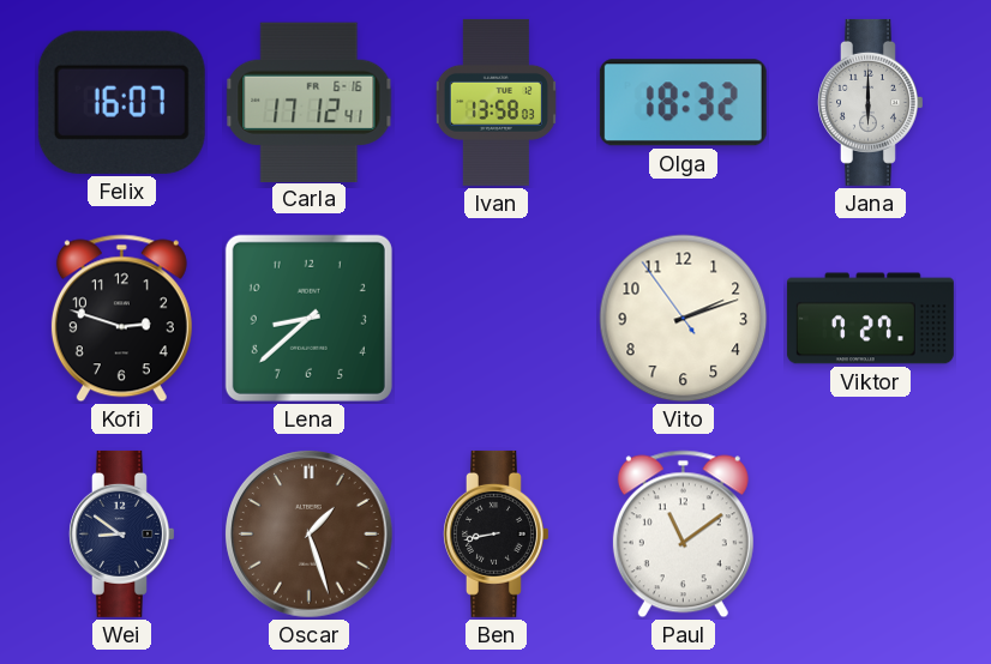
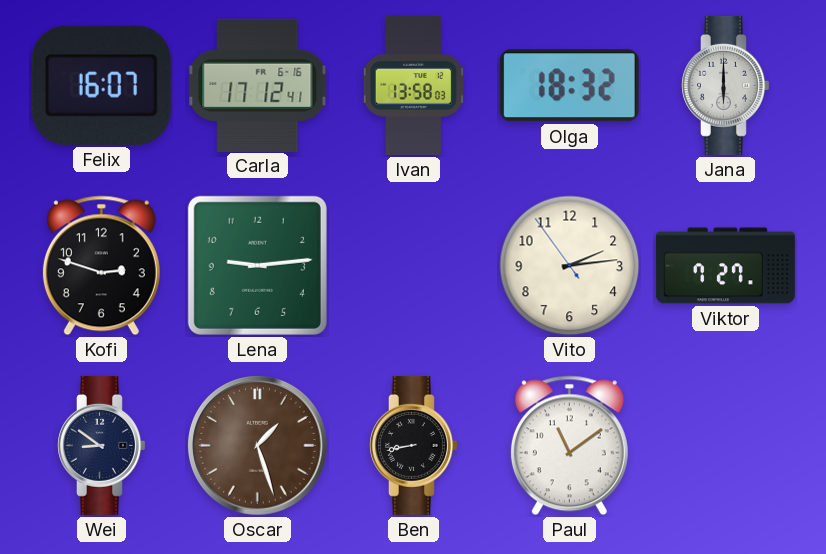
Lena: 8:38 -> 9:14 (257, 265)
Vito: 2:11 -> 2:13 (570, 266)
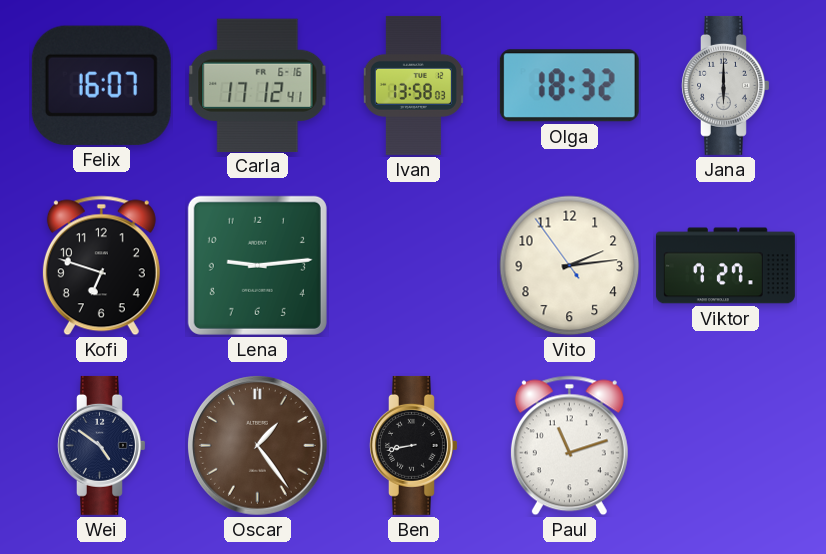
Kofi: 2:48 -> 6:48 (101, 266)
Wei: 8:51 -> 4:51 (102, 445)
Oscar: 1:27 -> 1:24 (258, 446)
Paul: 11:09 -> 11:12 (569, 446)
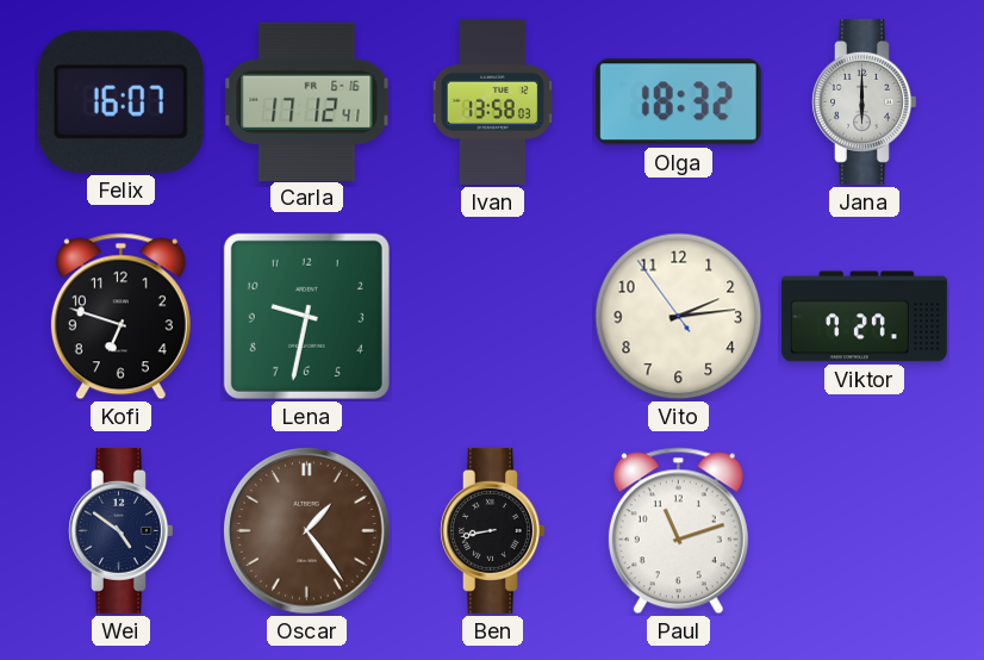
Lena: 9:14 -> 9:32 (306, 316)
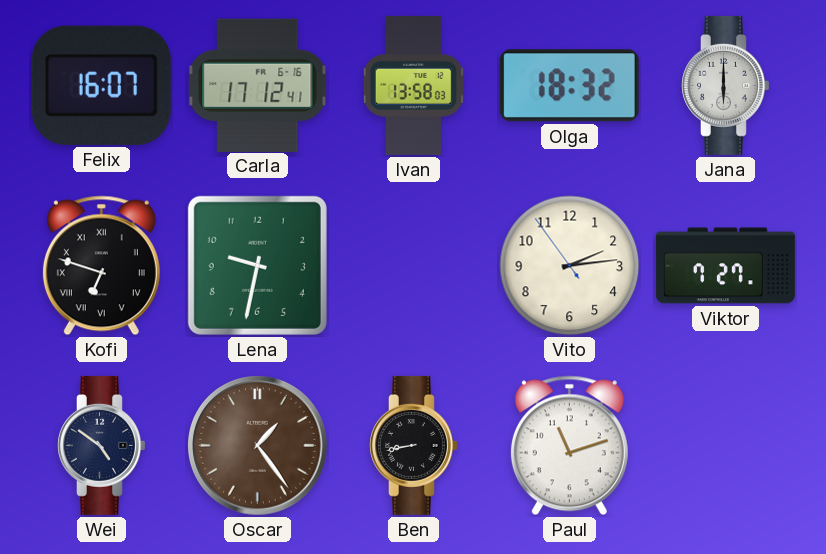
Kofi numerals: Arabic -> Roman (101, 266)
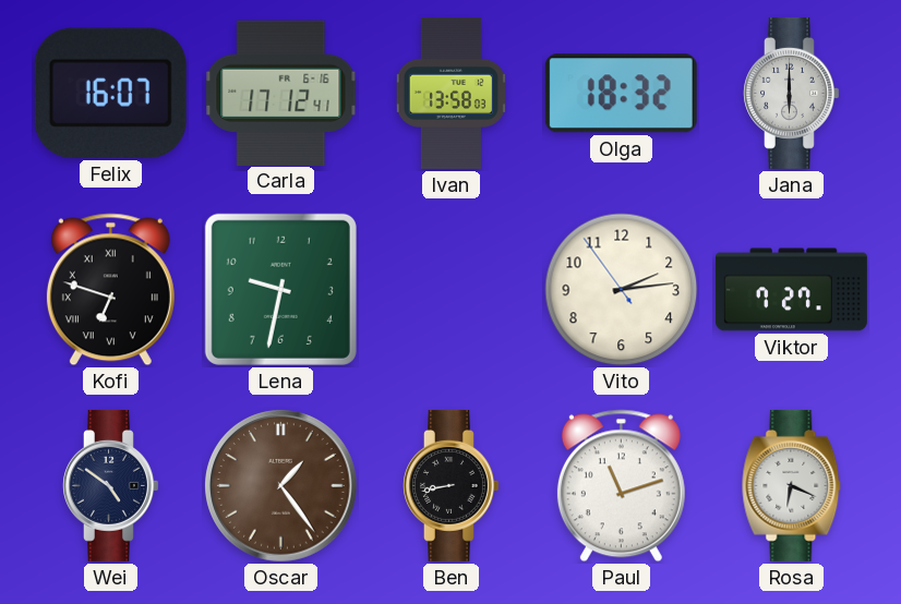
Rosa: none -> 6:19 (792, 485)
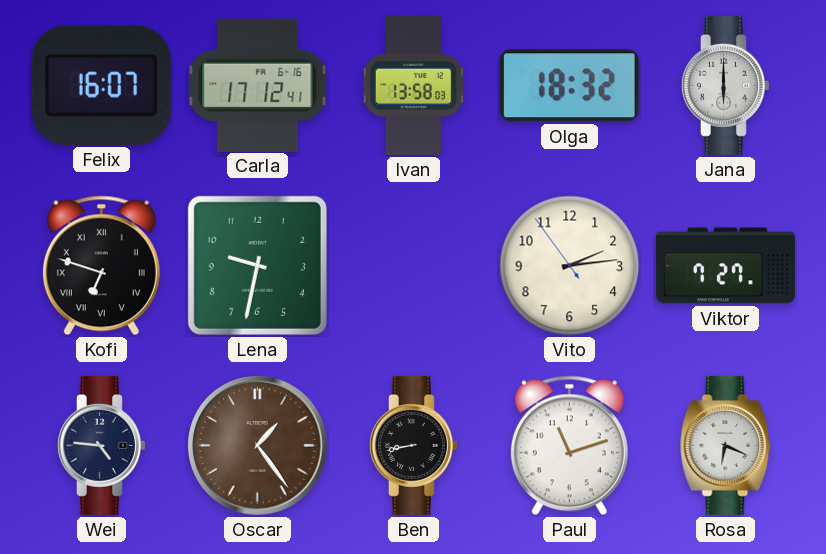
Wei: 4:51 -> 4:46 (102, 445)
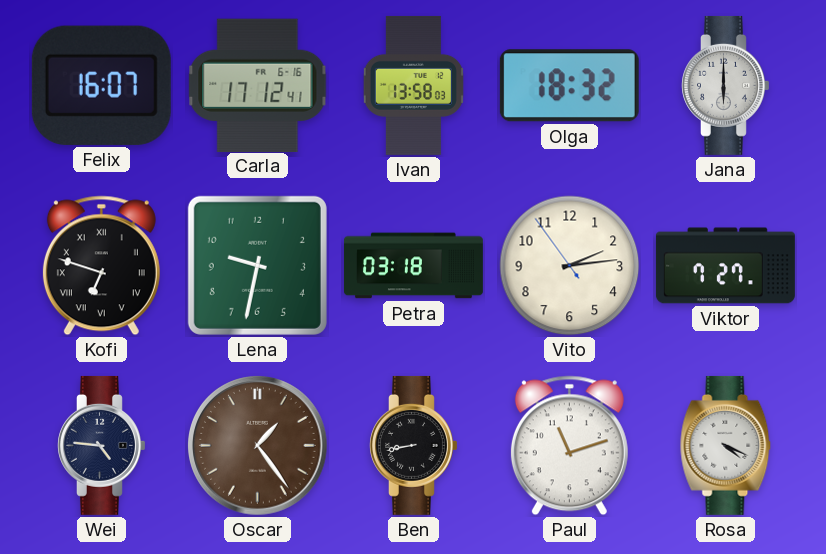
Petra: none -> 03:18 (413, 266)
Rosa: 6:19 -> 4:19 (726, 445)
